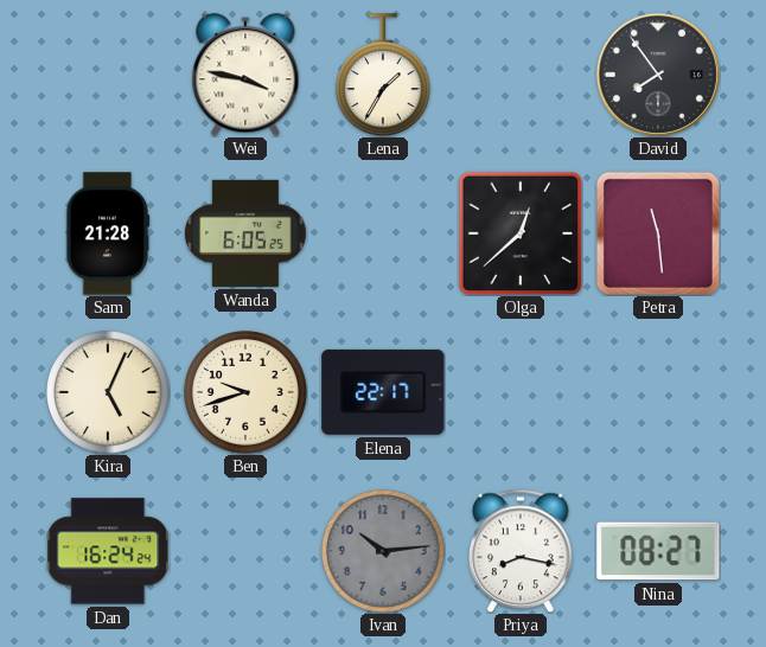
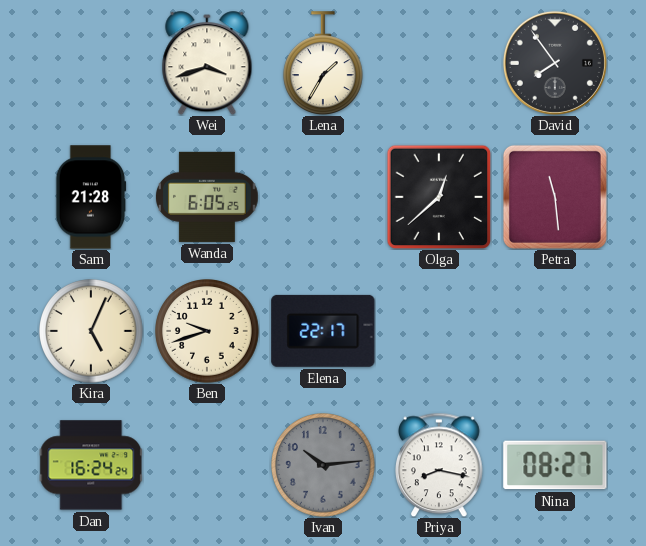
Wei: 3:47 -> 3:42 (207, 63)
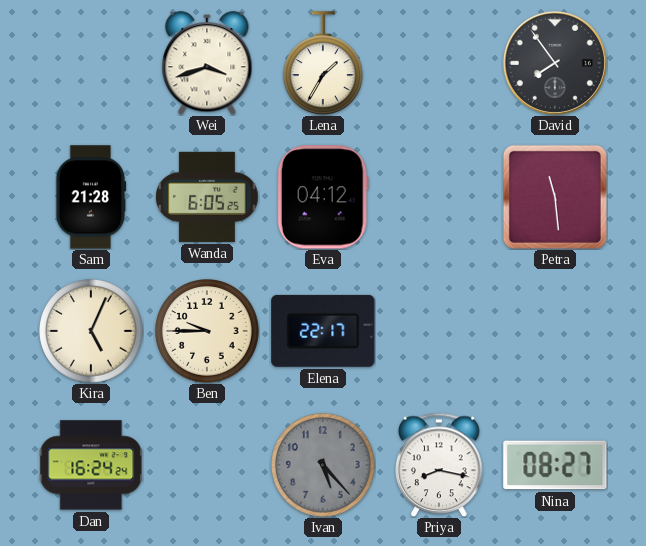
Eva: none -> 04:12 (323, 197)
Olga: 12:38 -> none (439, 197)
Ben: 9:42 -> 9:45 (207, 331)
Ivan: 10:14 -> 5:23 (323, 465)
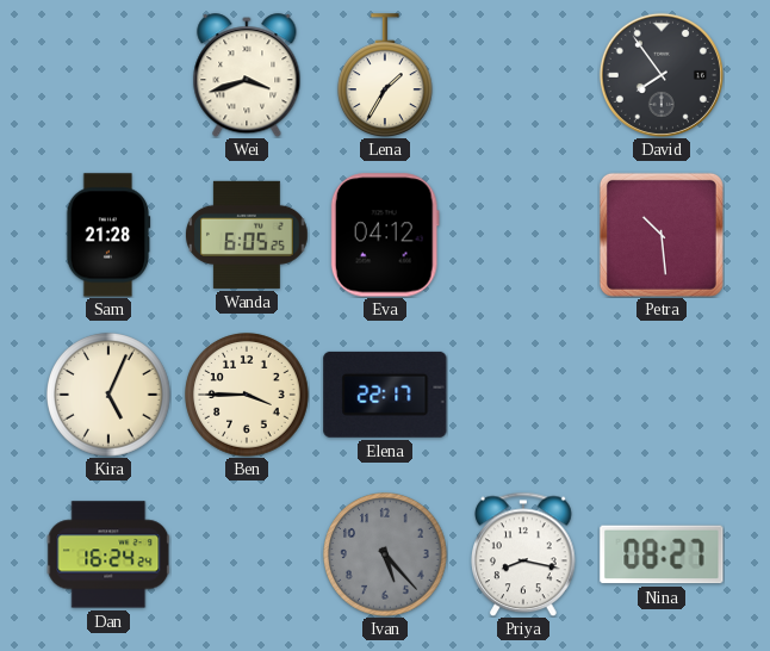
Petra: 11:29 -> 10:29 (662, 235)
Ben: 9:45 -> 3:45 (247, 395)
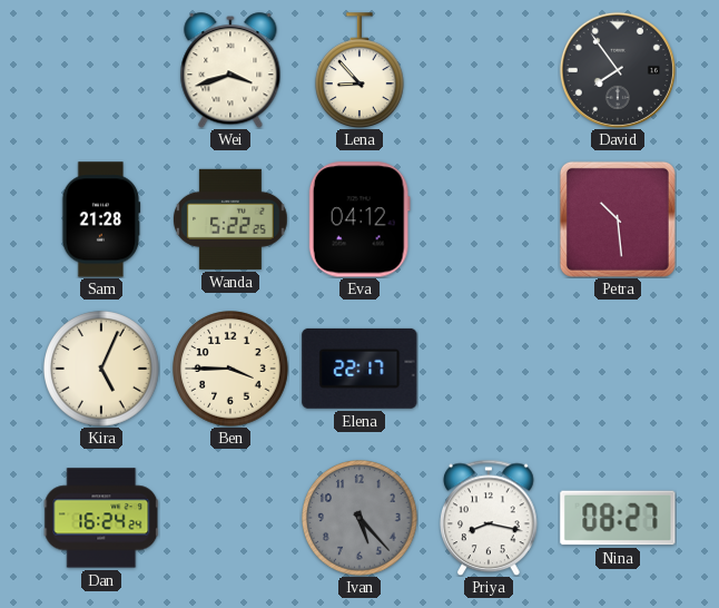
Lena: 1:35 -> 8:53 (361, 70)
Wanda: 6:05 -> 5:22 (232, 219)
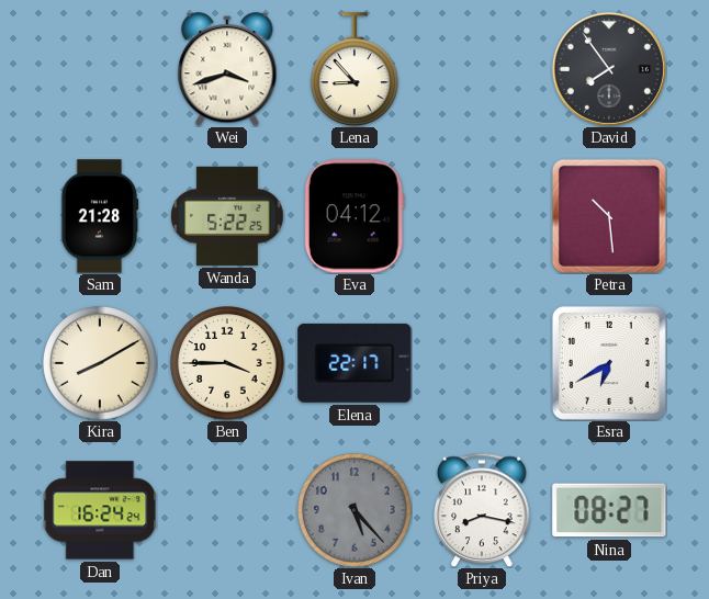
Kira: 5:04 -> 8:10 (100, 363)
Esra: none -> 6:40 (609, 363)
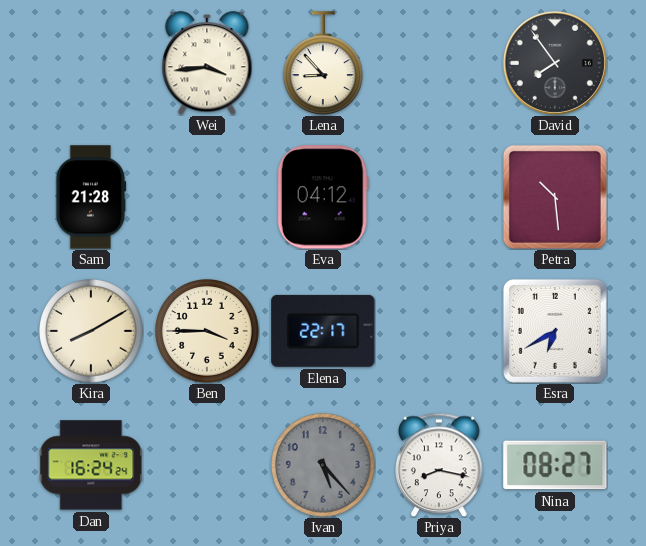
Wei: 3:42 -> 3:44 (207, 63)
Wanda: 5:22 -> none (228, 216)
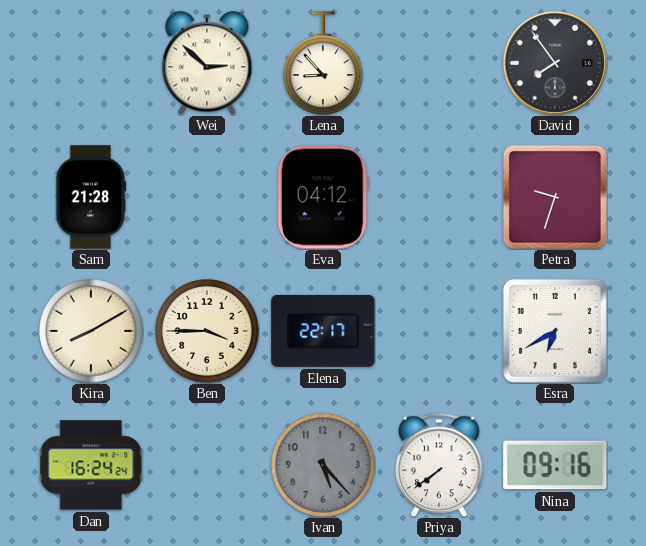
Wei: 3:44 -> 2:52 (207, 63)
Petra: 10:29 -> 9:33 (555, 197)
Priya: 8:17 -> 7:39 (439, 465)
Nina: 08:27 -> 09:16 (555, 465)
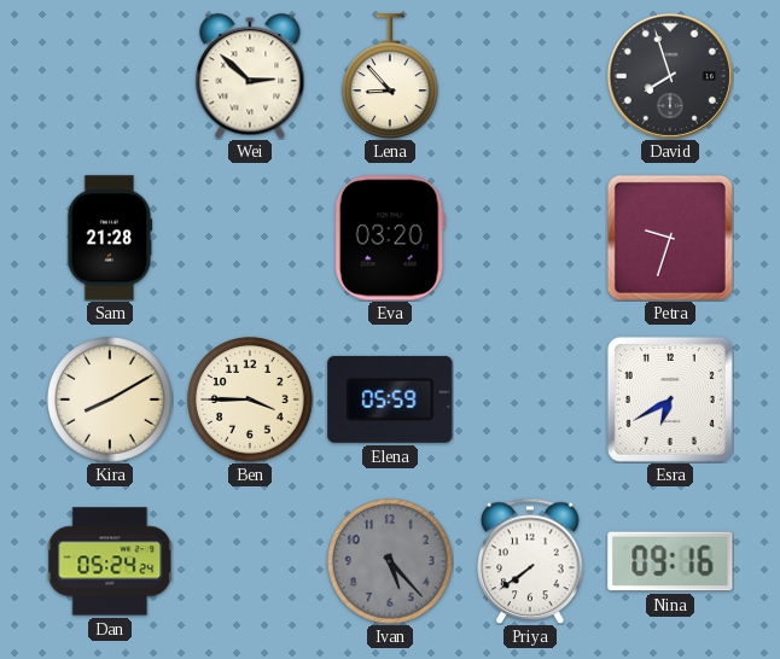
David: 7:54 -> 7:57 (670, 76)
Eva: 04:12 -> 03:20 (390, 238)
Elena: 22:17 -> 05:59 (390, 400)
Dan: 16:24 -> 05:24 (110, 561)
